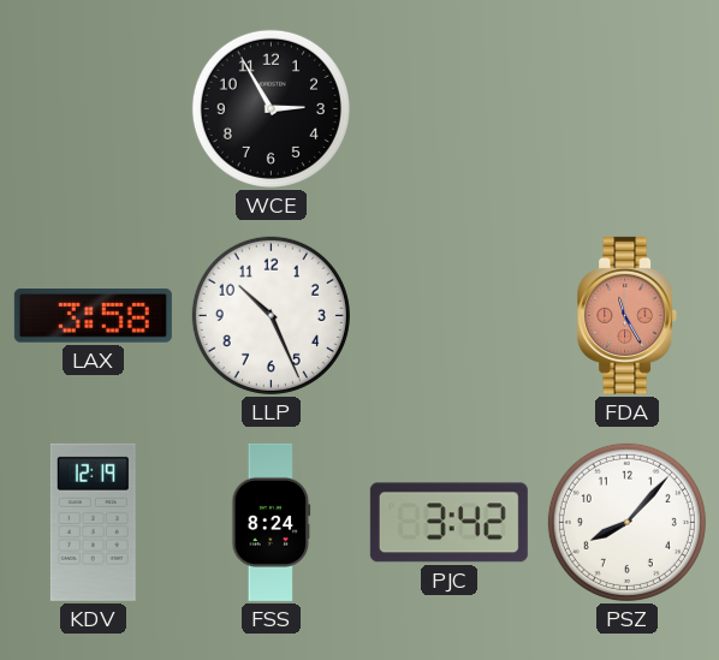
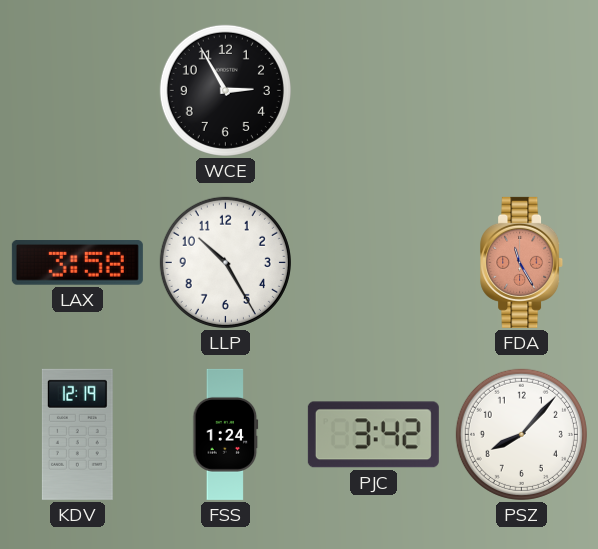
LLP: 10:26 -> 10:25 (225, 262)
FSS: 8:24 -> 1:24 (226, 434)
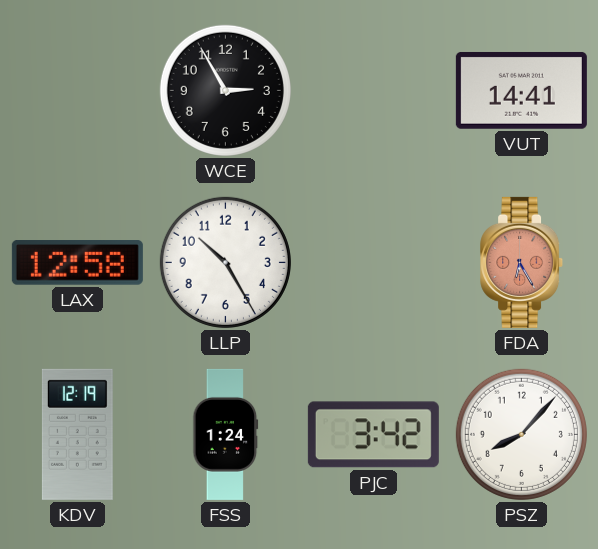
VUT: none -> 14:41 (521, 90)
LAX: 3:58 -> 12:58 (77, 263)
FDA: 11:25 -> 6:25 (522, 262)
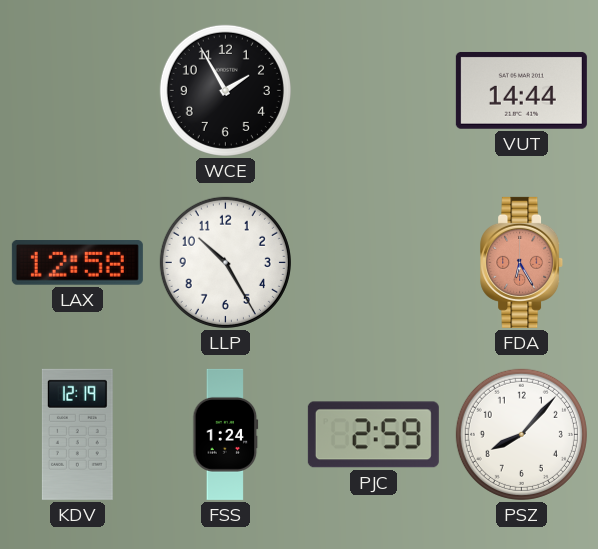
WCE: 2:55 -> 1:55 (225, 90)
VUT: 14:41 -> 14:44 (521, 90)
PJC: 3:42 -> 2:59 (373, 435)
